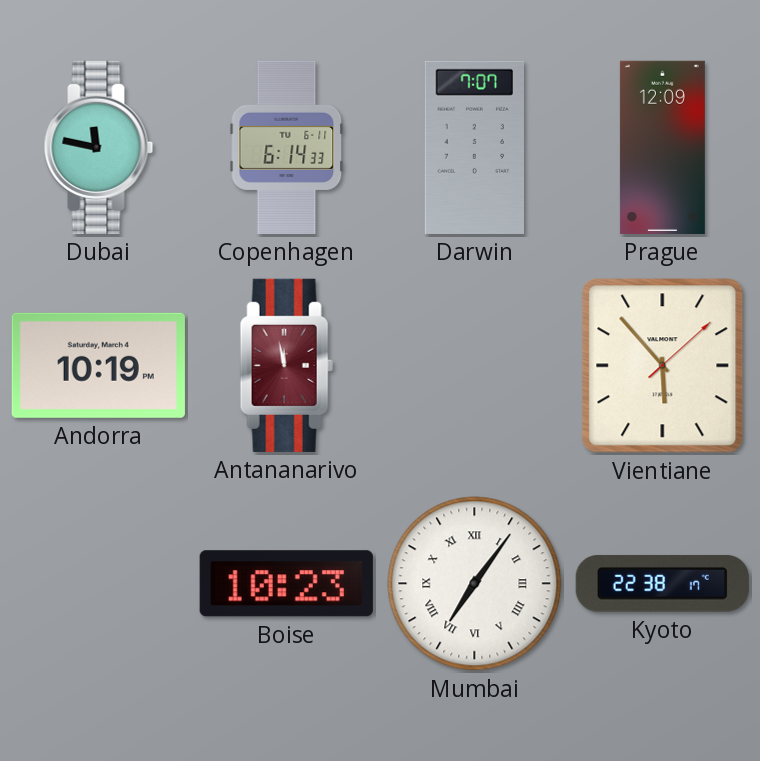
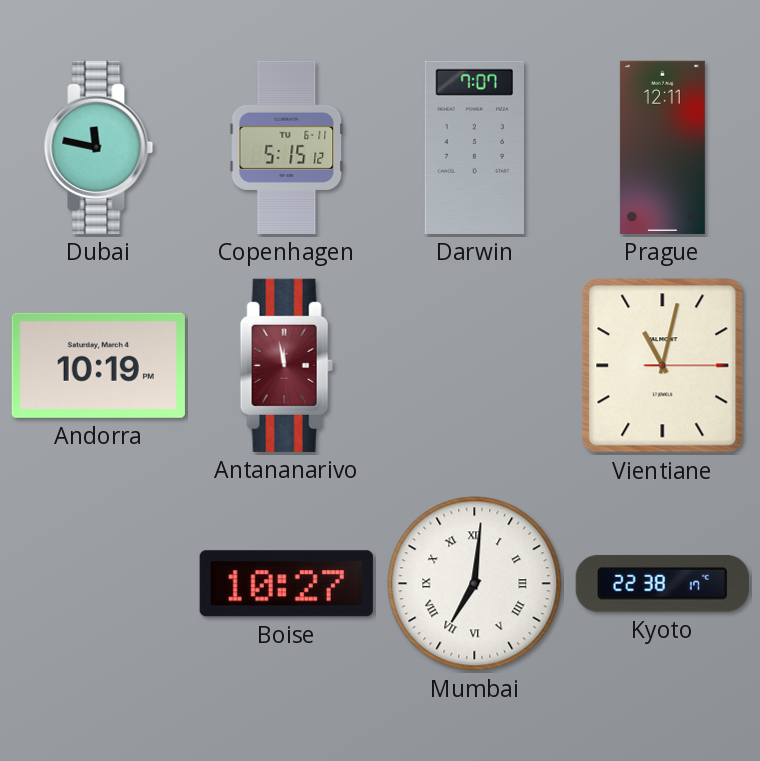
Copenhagen: 6:14 -> 5:15 (287, 147)
Prague: 12:09 -> 12:11 (662, 147)
Vientiane: 5:53 -> 11:02 (663, 366)
Boise: 10:23 -> 10:27 (286, 584)
Mumbai: 7:06 -> 7:01 (475, 584)
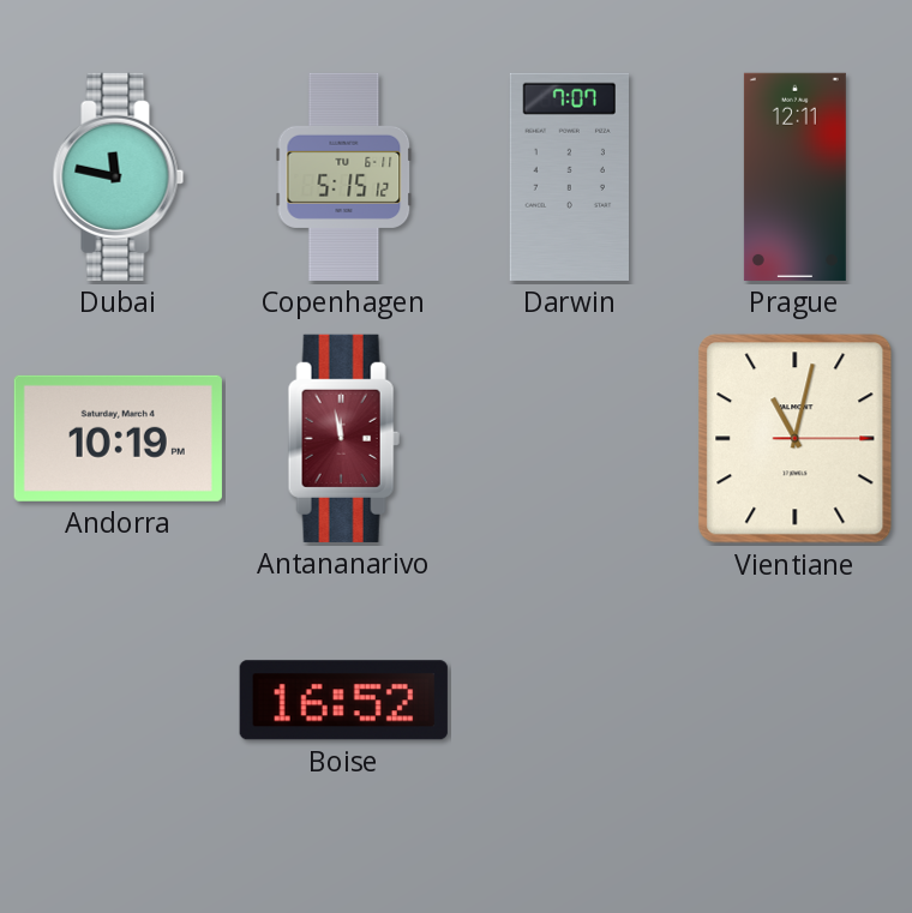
Boise: 10:27 -> 16:52 (343, 701)
Mumbai: 7:01 -> none (475, 584)
Kyoto: 22:38 -> none (662, 583)
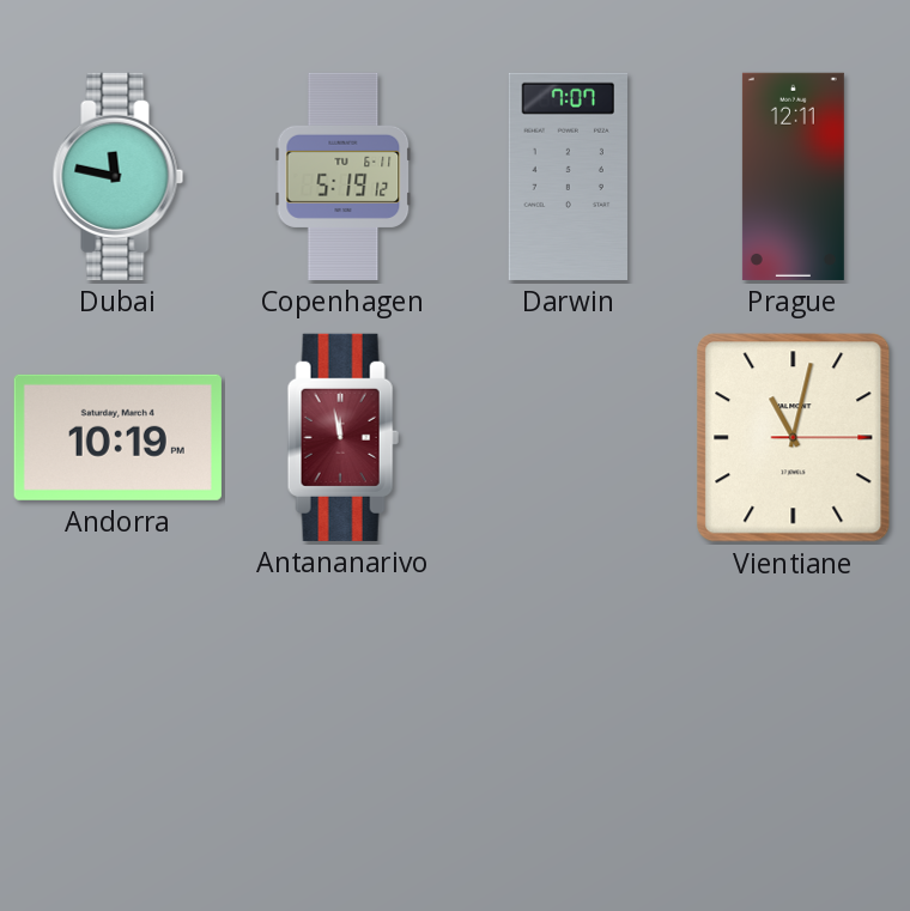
Copenhagen: 5:15 -> 5:19 (344, 176)
Boise: 16:52 -> none (343, 701)
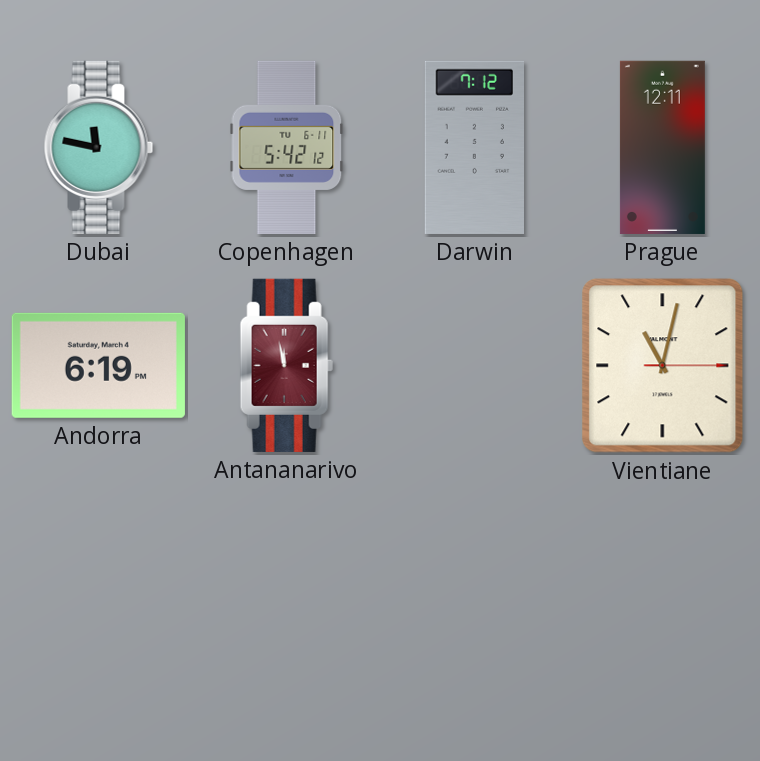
Copenhagen: 5:19 -> 5:42 (287, 147)
Darwin: 7:07 -> 7:12 (475, 147)
Andorra: 10:19 -> 6:19 (98, 365)
